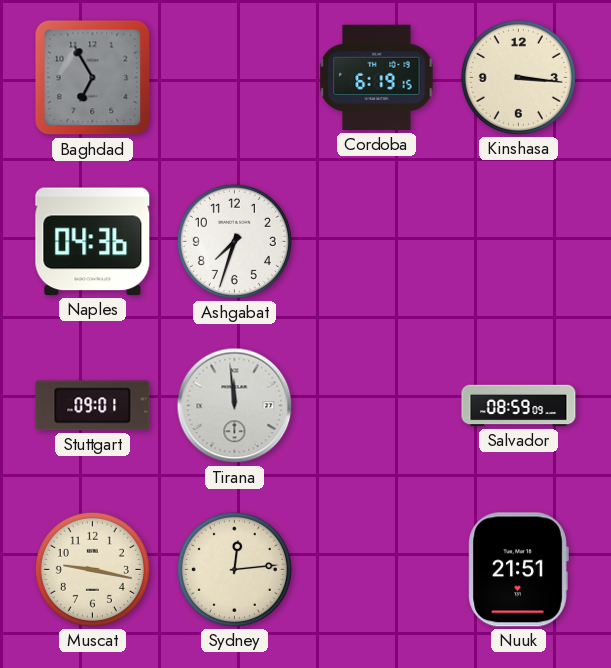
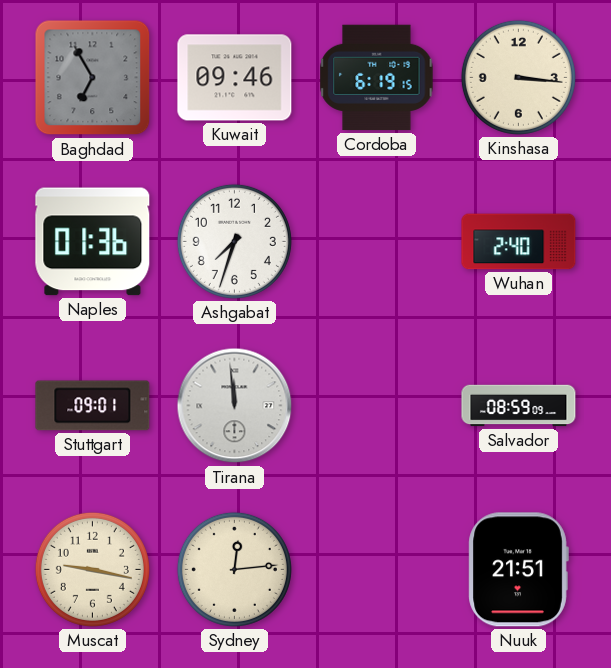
Kuwait: none -> 09:46 (235, 78)
Naples: 04:36 -> 01:36 (93, 242)
Wuhan: none -> 2:40 (519, 242)
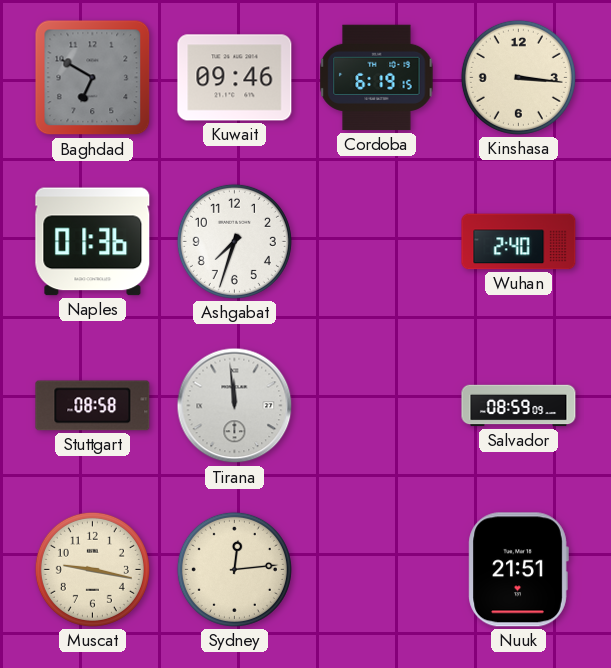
Baghdad: 6:55 -> 6:50 (93, 78)
Stuttgart: 09:01 -> 08:58 (93, 406)
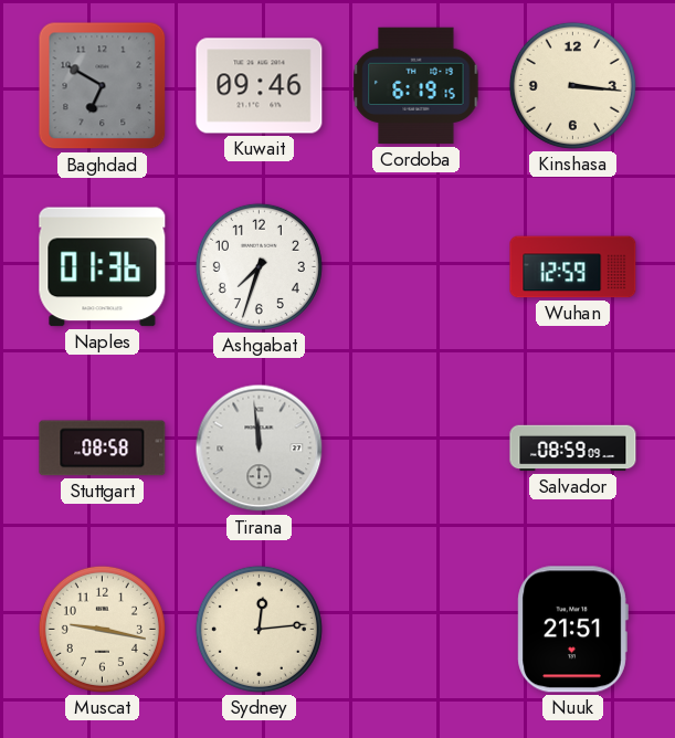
Wuhan: 2:40 -> 12:59 (573, 267)
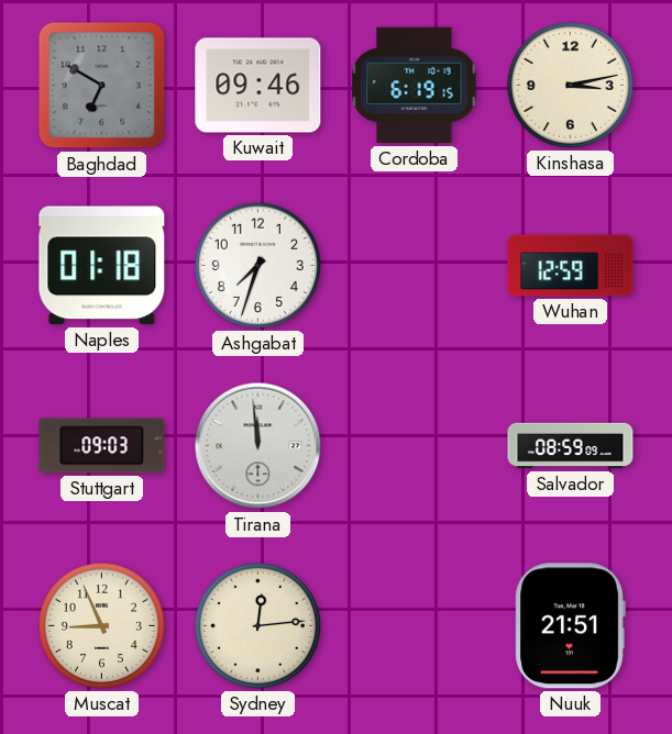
Kinshasa: 3:16 -> 3:13 (570, 85)
Naples: 01:36 -> 01:18 (102, 266)
Stuttgart: 08:58 -> 09:03 (102, 446)
Muscat: 9:17 -> 8:56 (101, 625)
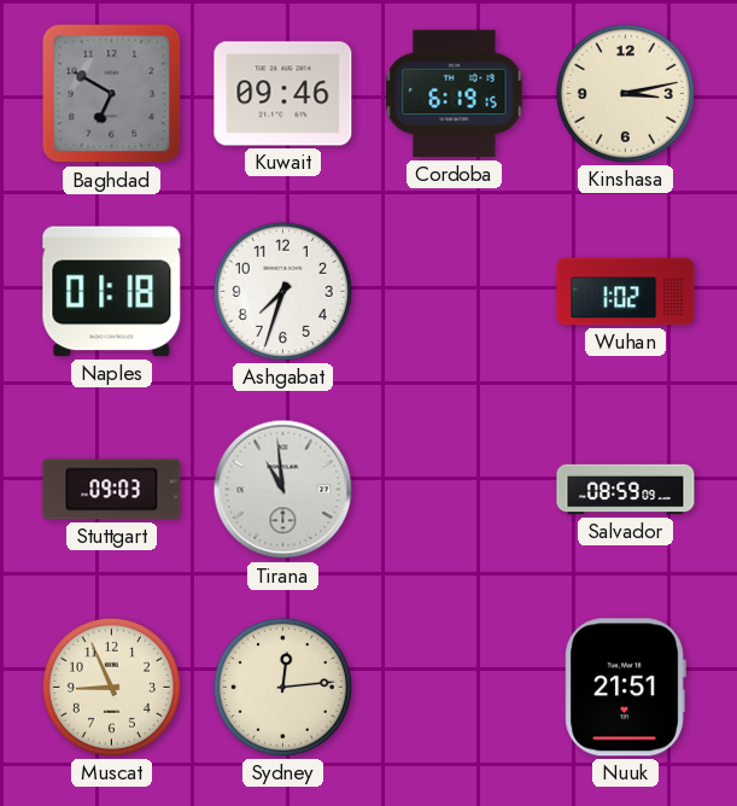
Wuhan: 12:59 -> 1:02 (626, 292)
Tirana: 11:59 -> 10:59 (283, 490)
